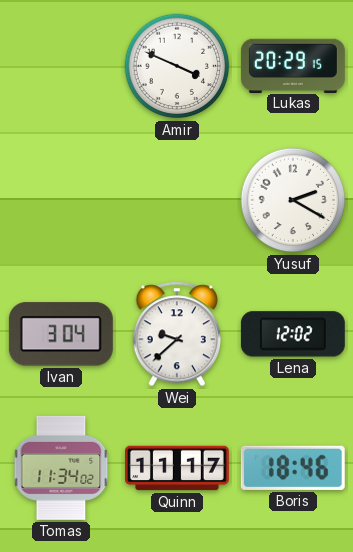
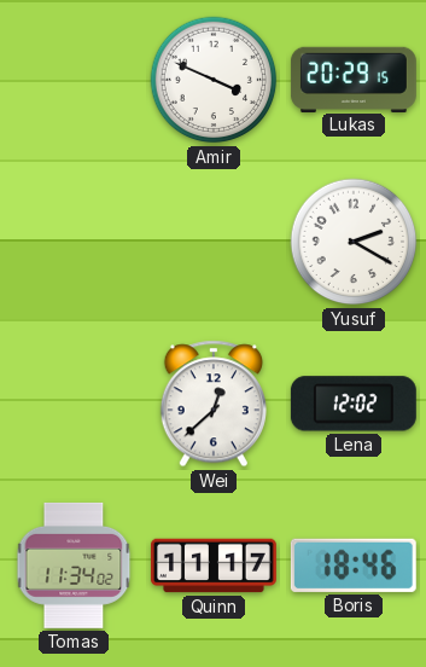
Ivan: 3:04 -> none (61, 334)
Wei: 9:38 -> 12:38 (214, 404)
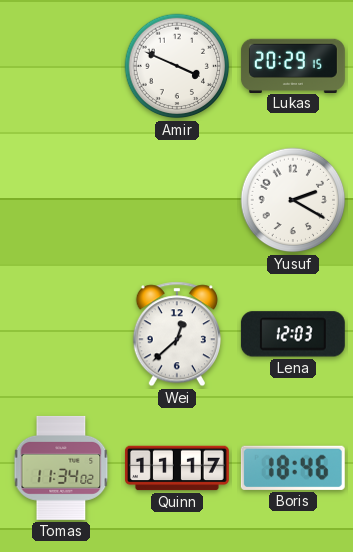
Lena: 12:02 -> 12:03 (293, 334)
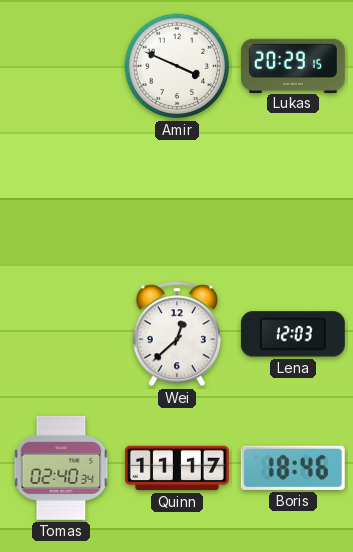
Yusuf: 2:20 -> none (293, 200)
Tomas: 11:34 -> 02:40 (61, 468)
